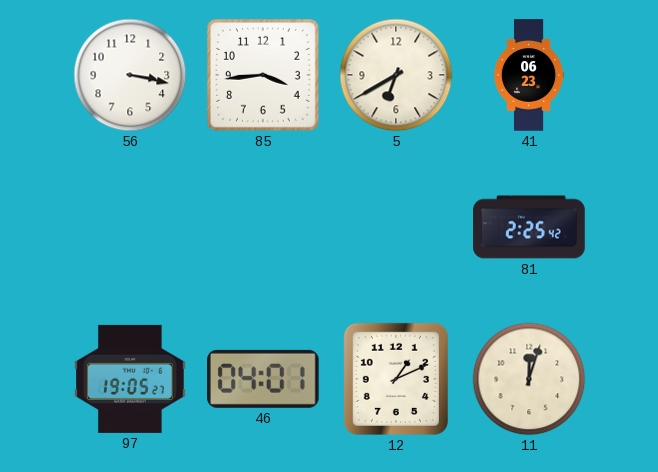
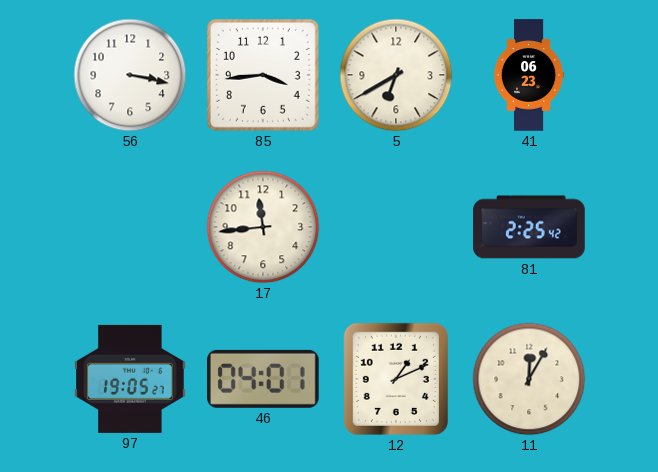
17: none -> 11:44 (263, 227)
11: 12:03 -> 12:05 (529, 379)
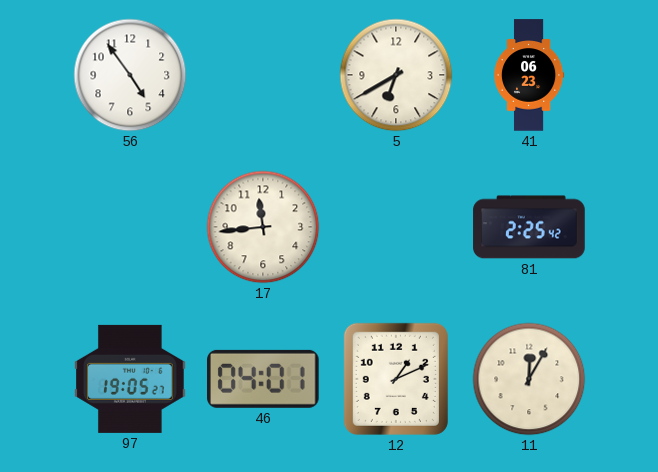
56: 3:17 -> 4:54 (130, 75)
85: 3:44 -> none (263, 75)
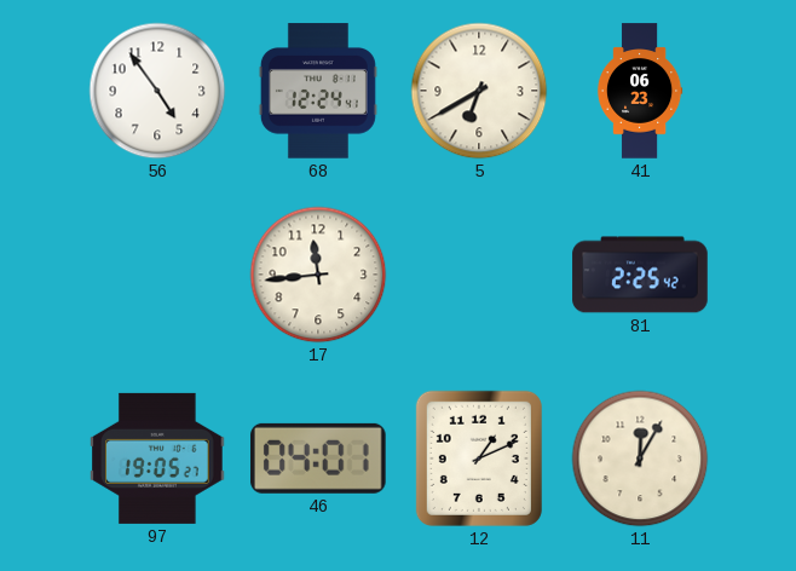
68: none -> 12:24 (318, 91)
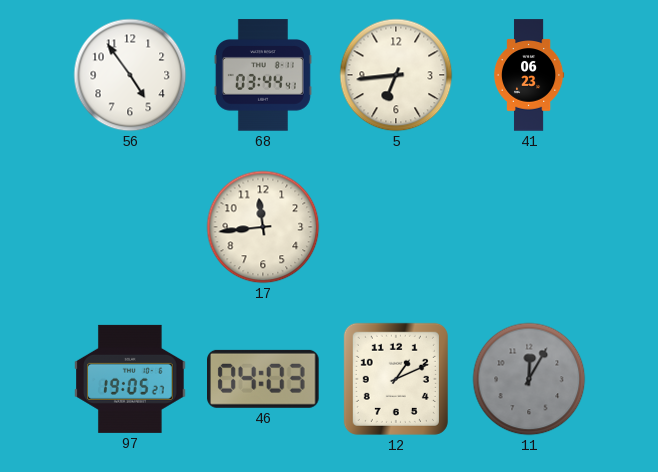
68: 12:24 -> 03:44 (263, 75)
5: 6:40 -> 6:44 (396, 75)
81: 2:25 -> none (640, 275)
46: 04:01 -> 04:03 (264, 379)
11 dial: cream -> grey (529, 379)
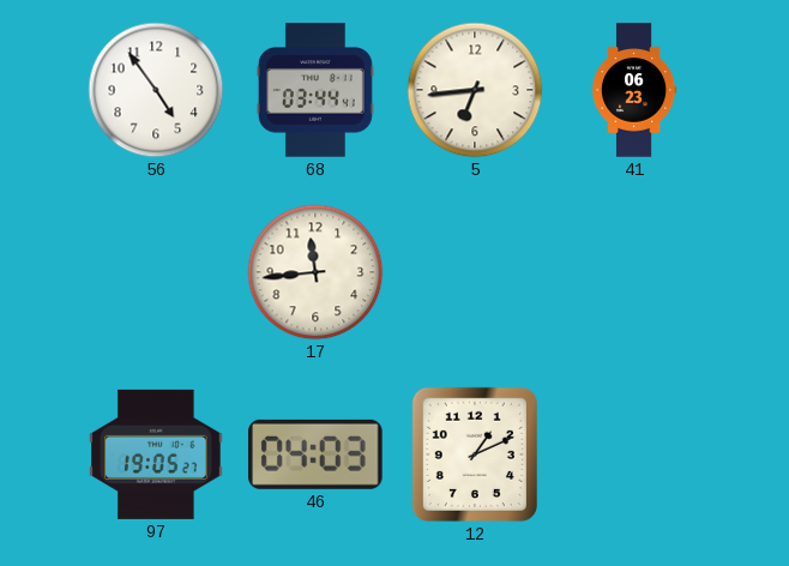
11: 12:05 -> none (529, 379)
